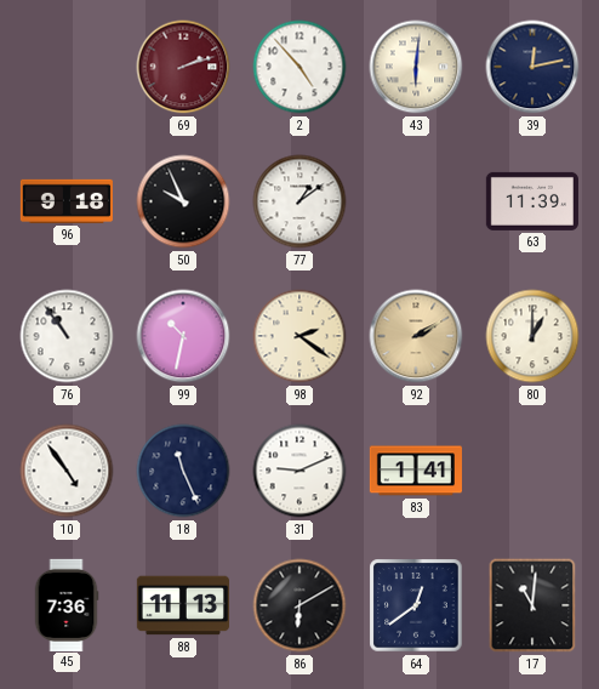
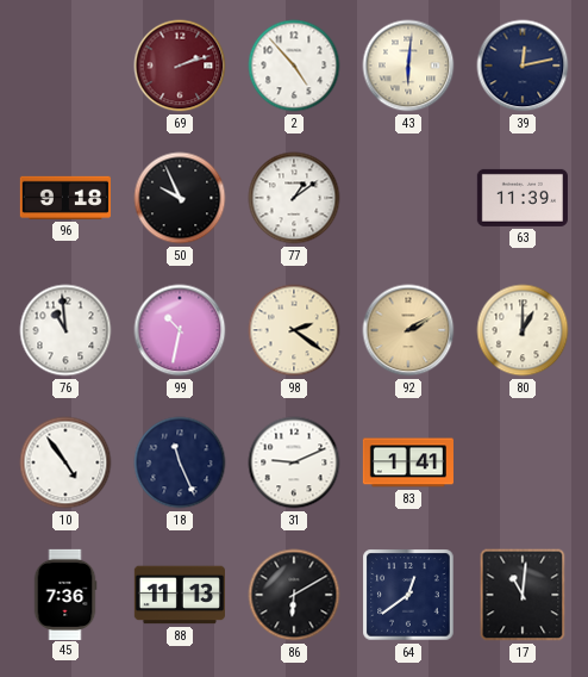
76: 10:54 -> 10:59 (65, 330)
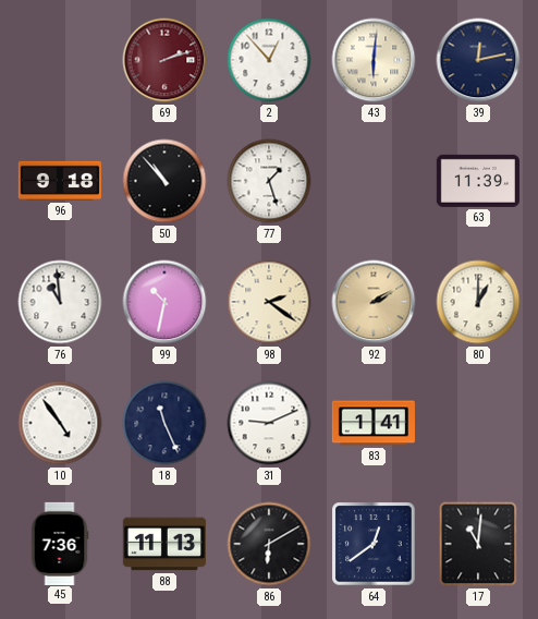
2: 4:53 -> 12:53 (269, 60)
50: 9:56 -> 10:53 (164, 181)
77: 1:09 -> 1:27 (269, 181)
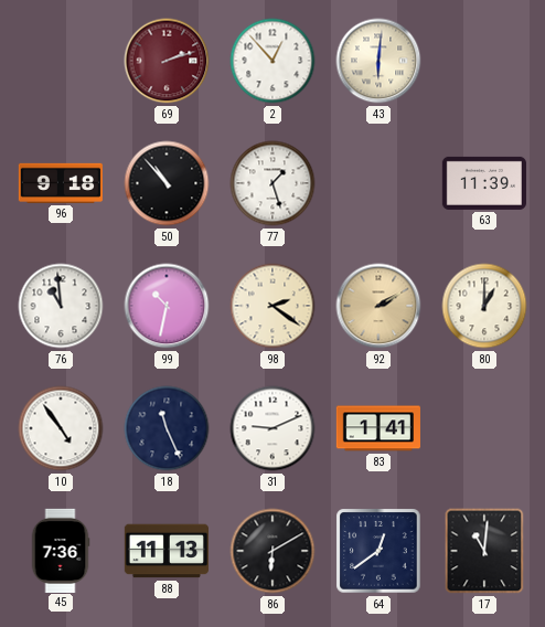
39: 12:13 -> none (478, 60)
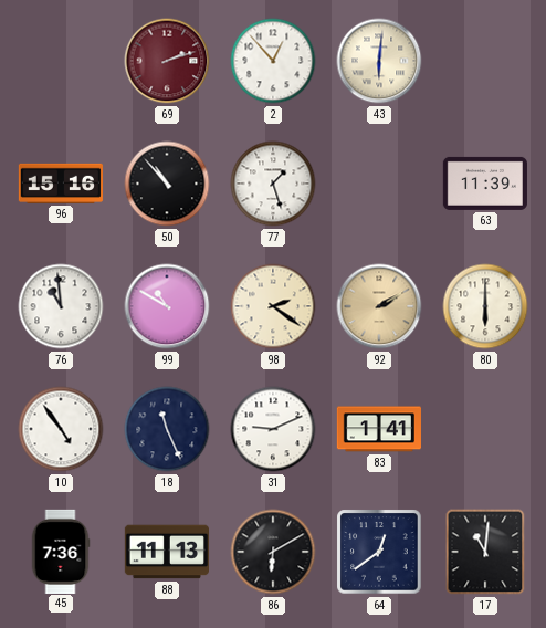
96: 9:18 -> 15:16 (61, 184)
99: 10:32 -> 10:50 (167, 306)
80: 1:00 -> 6:00 (485, 306)
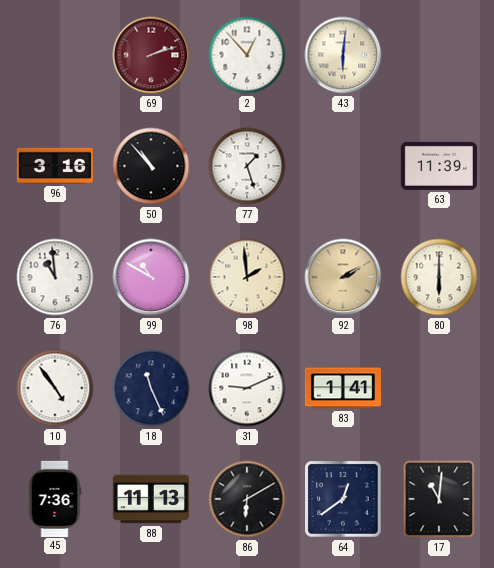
96: 15:16 -> 3:16 (55, 166)
98: 2:21 -> 1:59 (247, 277)
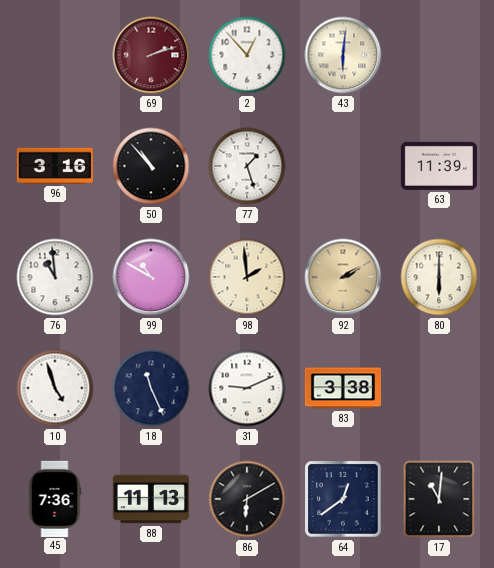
10: 4:54 -> 4:57 (55, 388)
83: 1:41 -> 3:38 (343, 388)
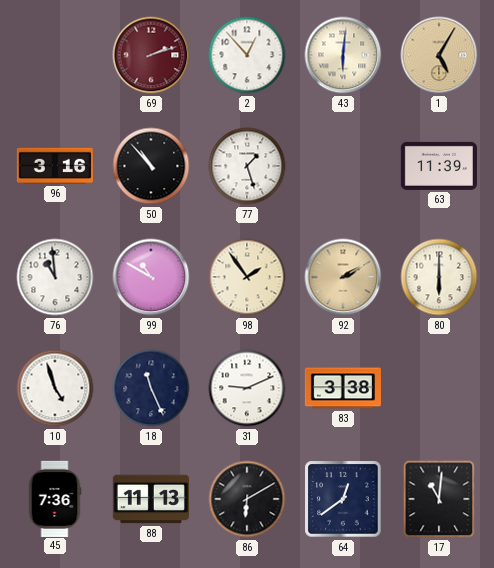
1: none -> 5:05 (439, 55)
98: 1:59 -> 1:54 (247, 277)
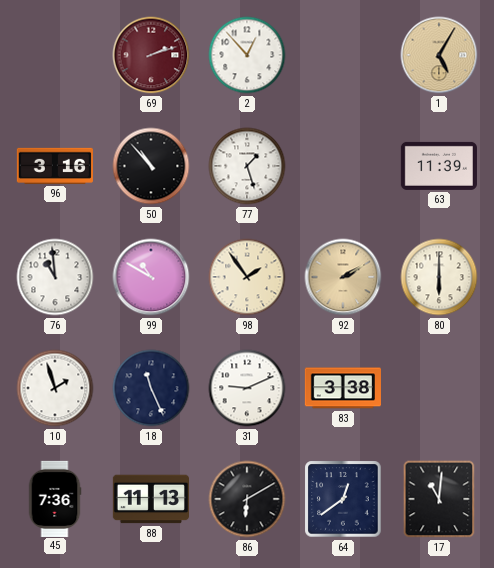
43: 6:01 -> none (343, 55)
10: 4:57 -> 1:57 (55, 388)
